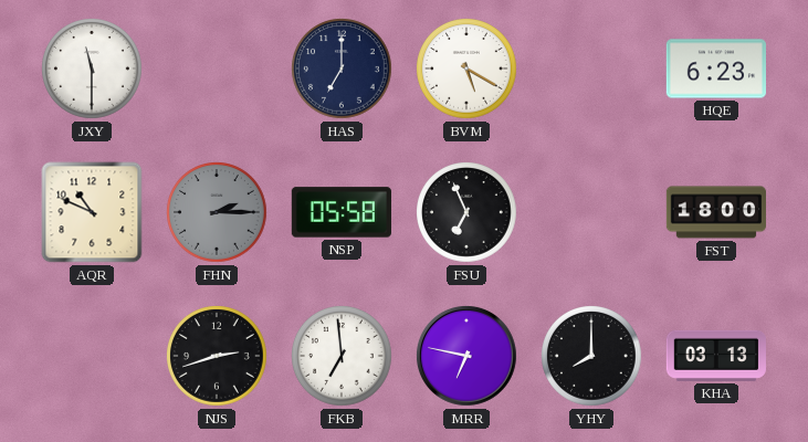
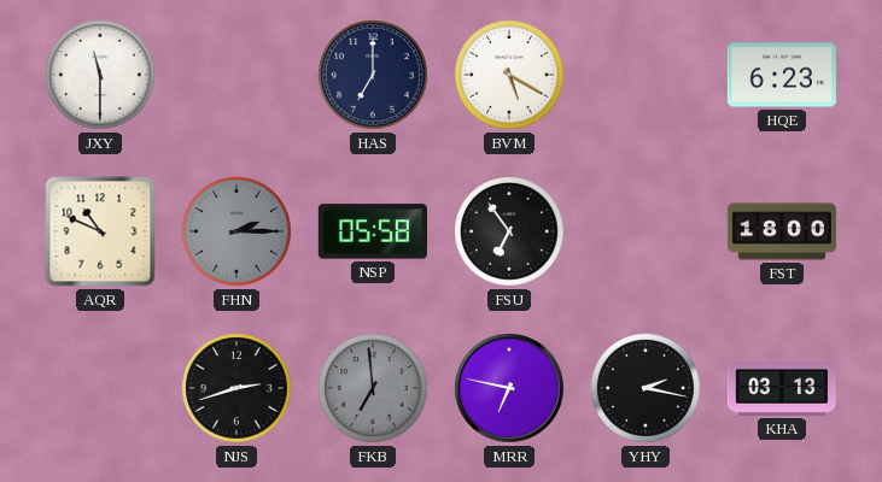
FSU: 6:56 -> 6:54 (510, 233)
FKB dial: white -> grey (374, 389)
YHY: 8:00 -> 2:17 (647, 389)
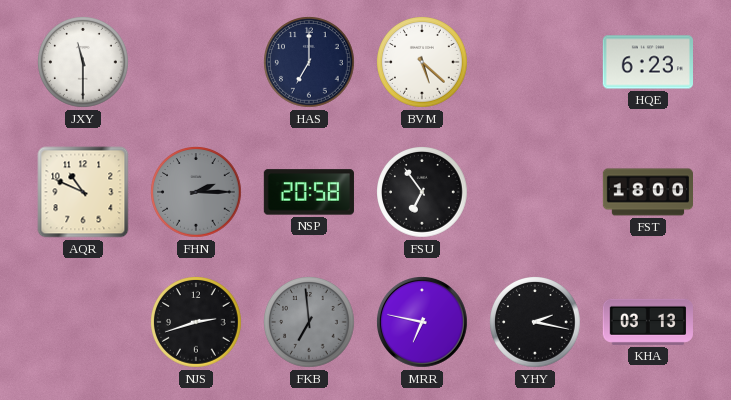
BVM: 5:20 -> 5:22 (423, 63)
NSP: 05:58 -> 20:58 (309, 192)
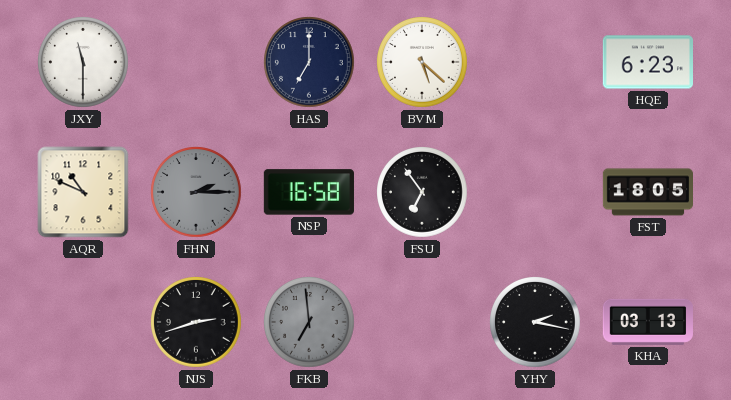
NSP: 20:58 -> 16:58 (309, 192)
FST: 18:00 -> 18:05 (647, 192)
MRR: 6:47 -> none (423, 323)
